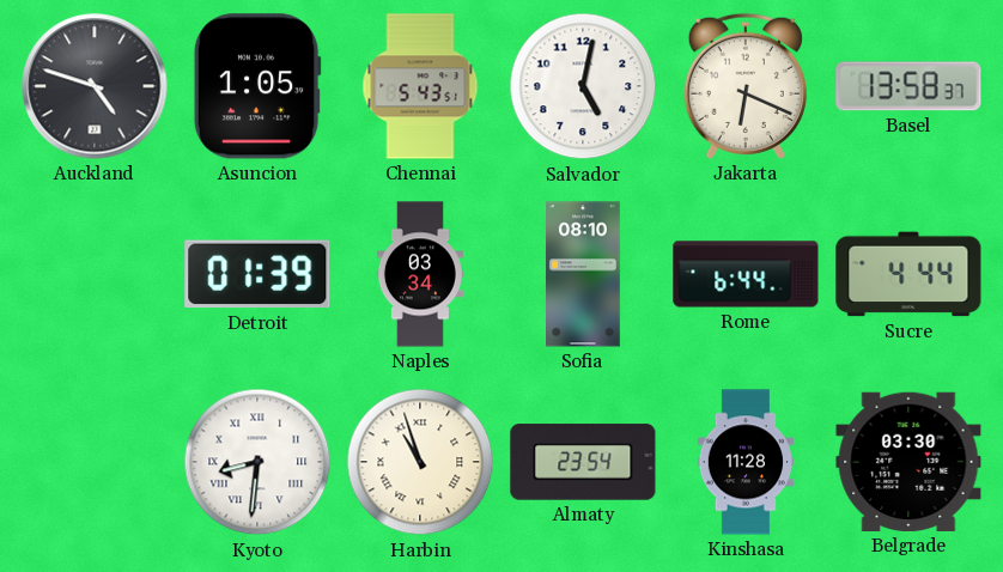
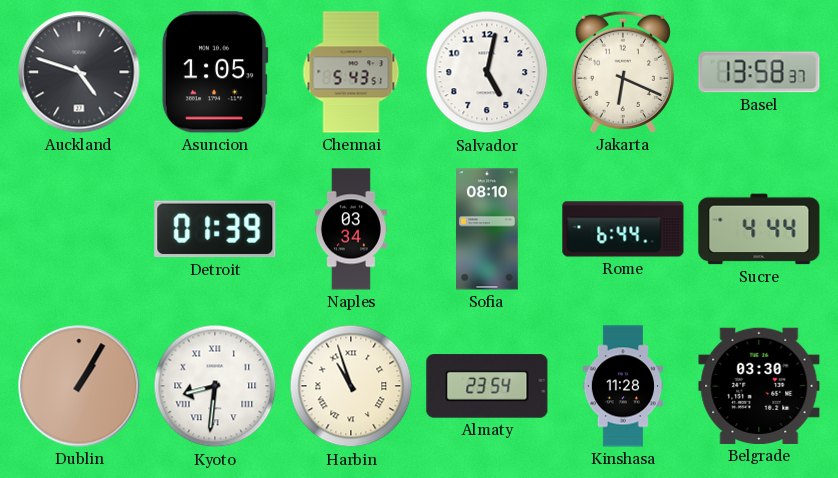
Dublin: none -> 1:05 (79, 386)
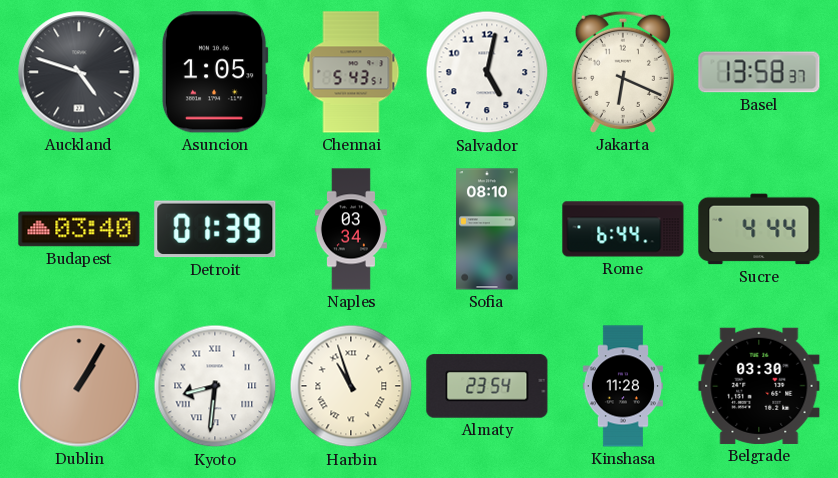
Budapest: none -> 03:40 (79, 229)
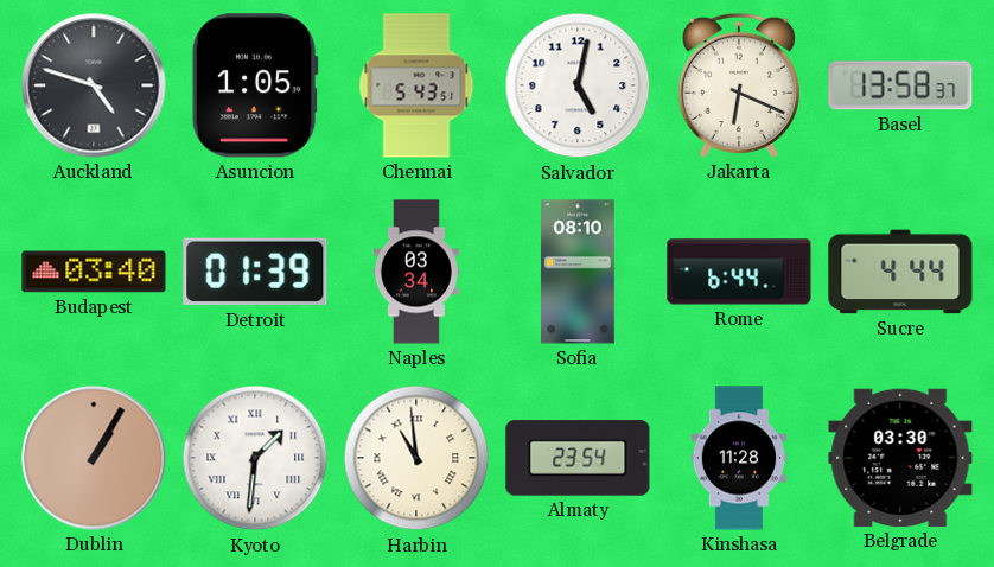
Kyoto: 8:31 -> 1:31 (255, 458)
Harbin: 10:57 -> 10:59 (416, 458)
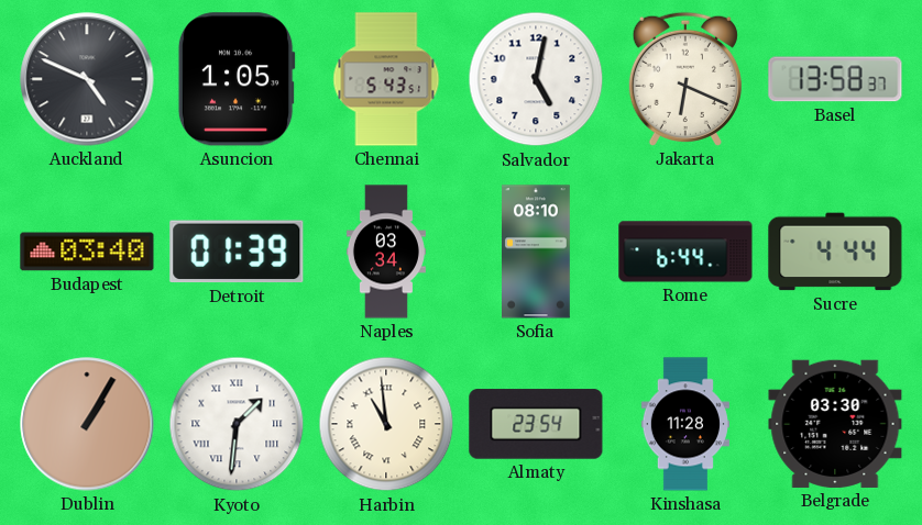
Auckland: 4:48 -> 4:49 (87, 79)
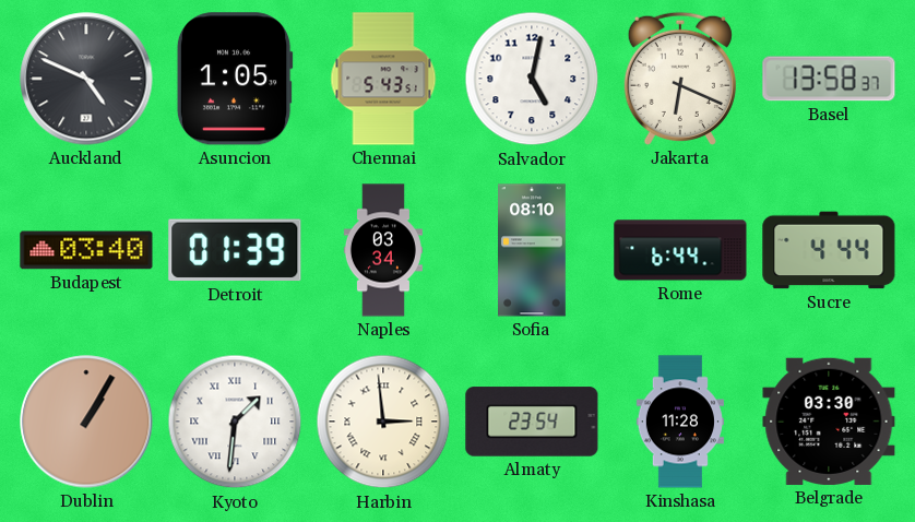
Harbin: 10:59 -> 2:59 (383, 422)
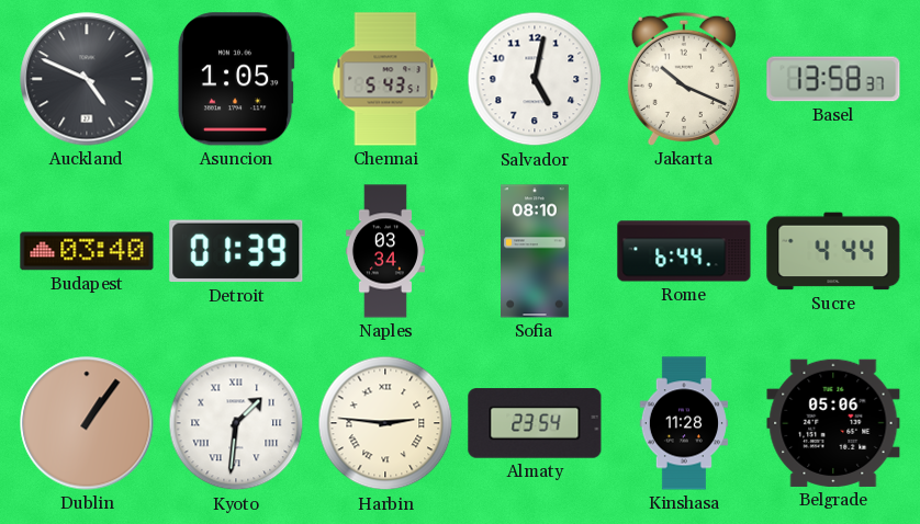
Jakarta: 6:19 -> 10:19 (684, 79)
Dublin: 1:05 -> 1:06 (87, 423)
Harbin: 2:59 -> 2:46 (385, 423)
Belgrade: 03:30 -> 05:06 (833, 423)
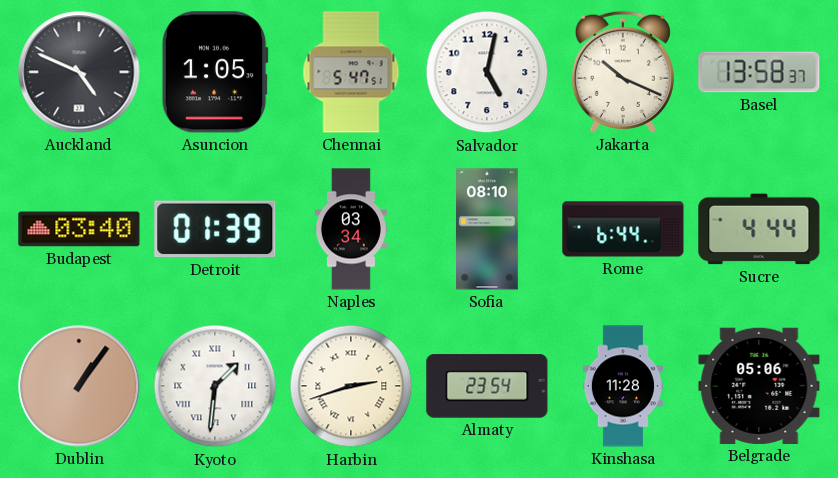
Chennai: 5:43 -> 5:47 (351, 72)
Harbin: 2:46 -> 2:42 (351, 386)
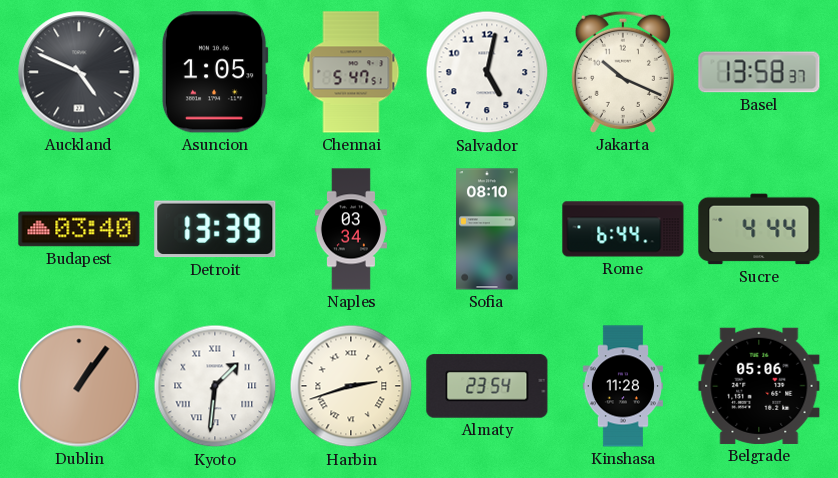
Detroit: 01:39 -> 13:39 (215, 229)
